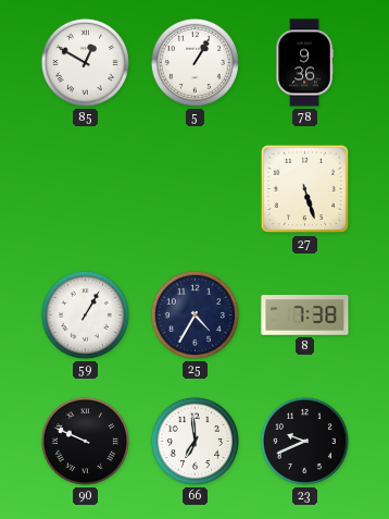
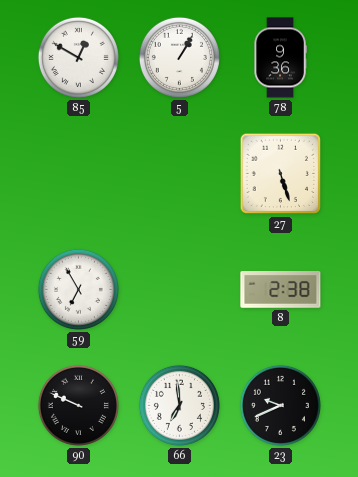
59: 1:05 -> 6:55 (78, 289)
25: 4:35 -> none (195, 314)
8: 7:38 -> 2:38 (281, 290)
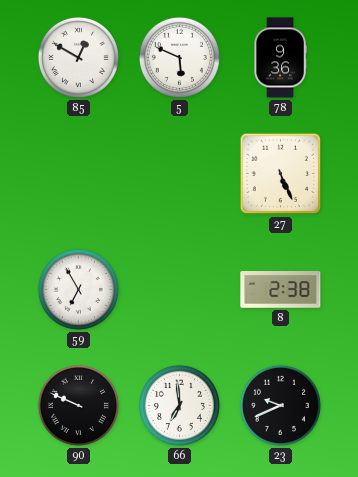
5: 1:05 -> 5:49 (179, 57)
27: 5:27 -> 5:26 (281, 174)
